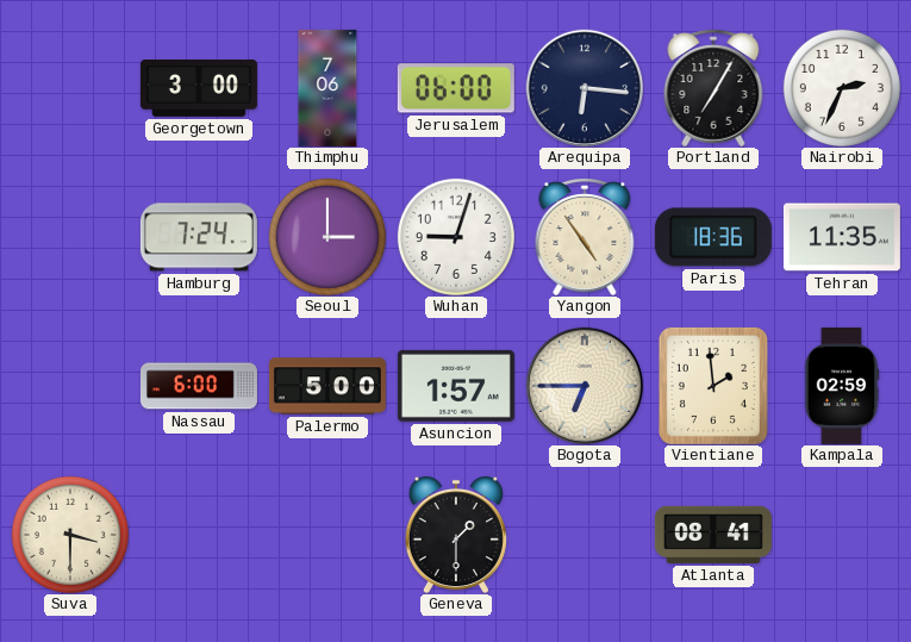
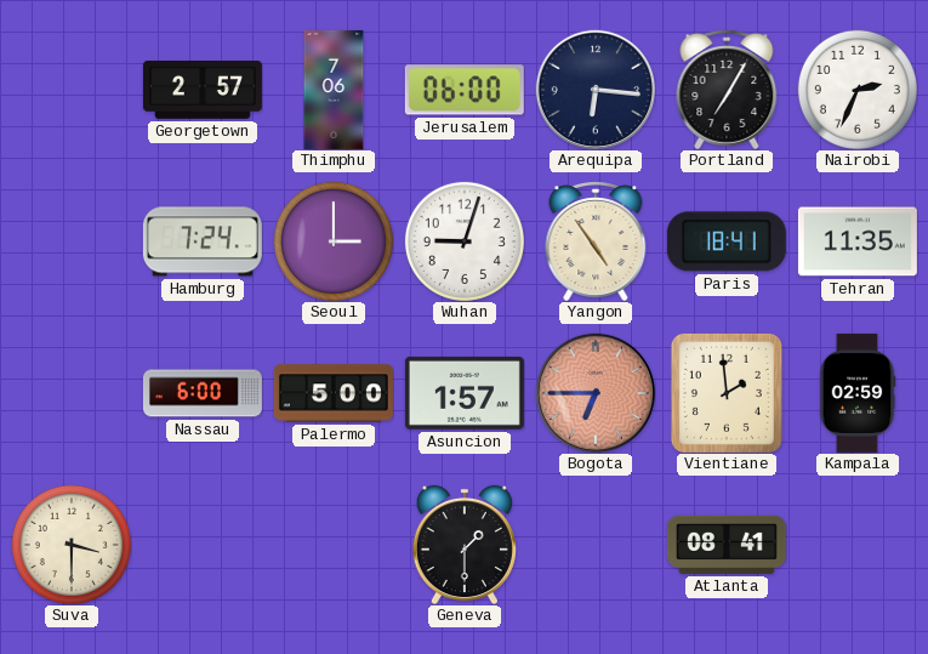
Georgetown: 3:00 -> 2:57 (203, 91)
Paris: 18:36 -> 18:41 (727, 241)
Bogota dial: cream -> salmon (594, 392)
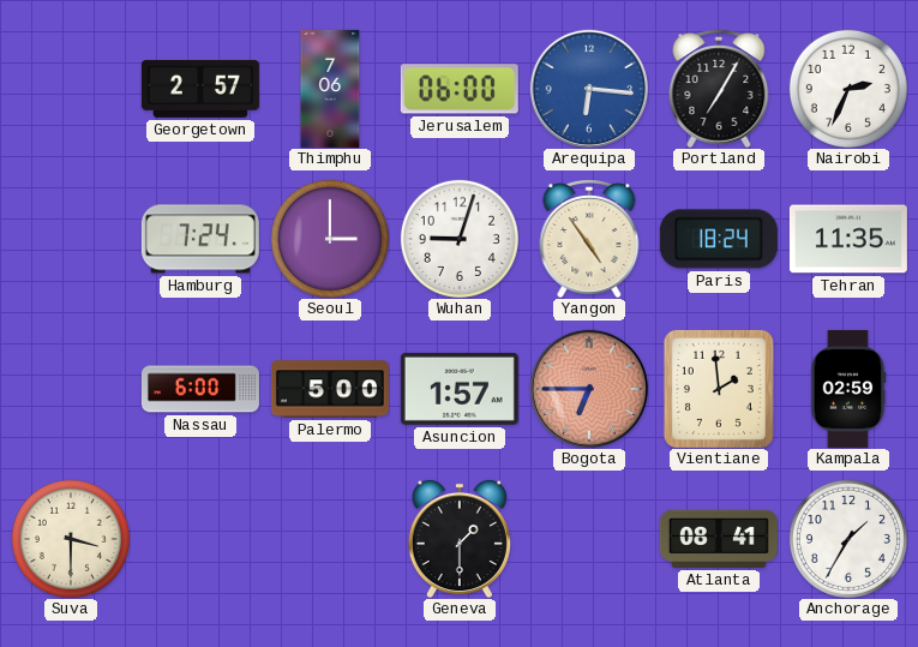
Arequipa dial: navy -> blue (588, 88)
Paris: 18:41 -> 18:24 (719, 239)
Anchorage: none -> 1:35 (848, 539)
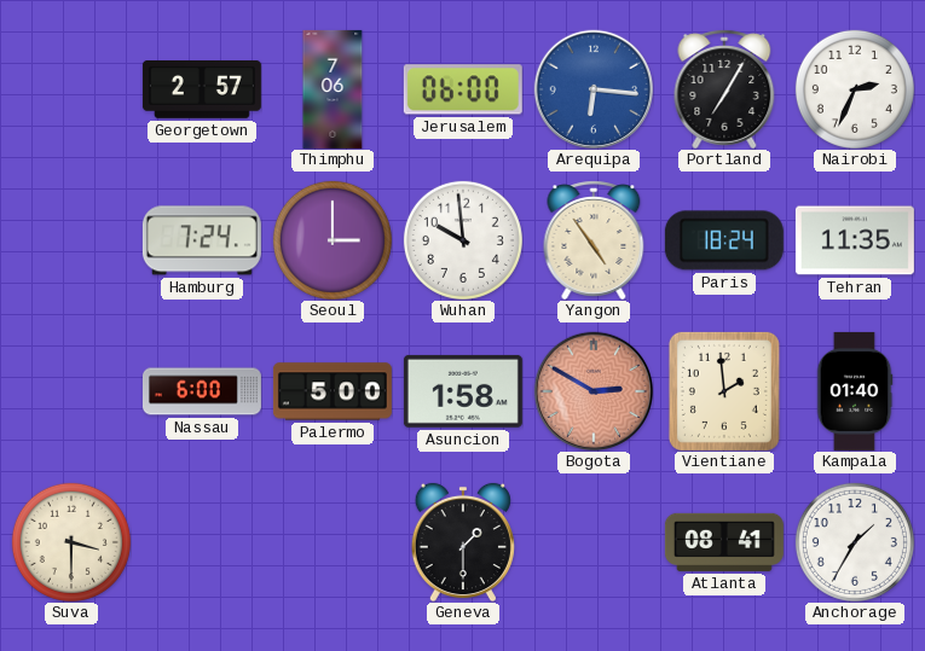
Wuhan: 9:03 -> 9:59 (463, 240)
Asuncion: 1:57 -> 1:58 (463, 391)
Bogota: 6:45 -> 2:50 (592, 390)
Kampala: 02:59 -> 01:40 (855, 391)
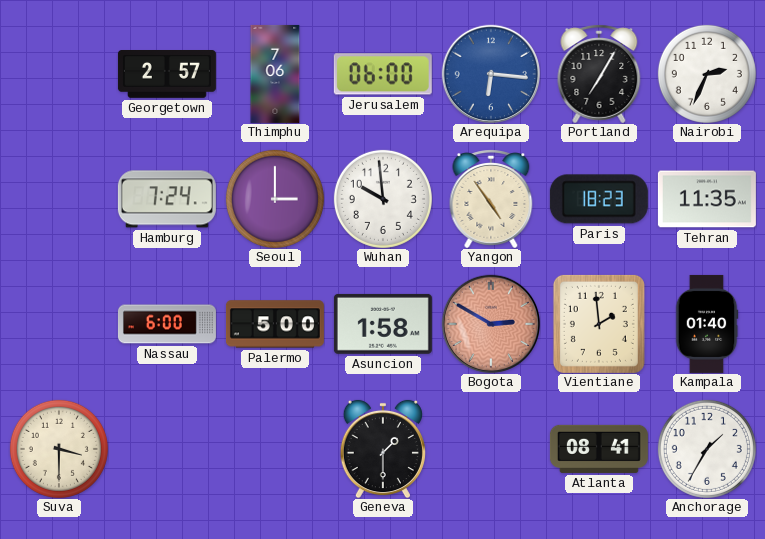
Paris: 18:24 -> 18:23 (599, 199)
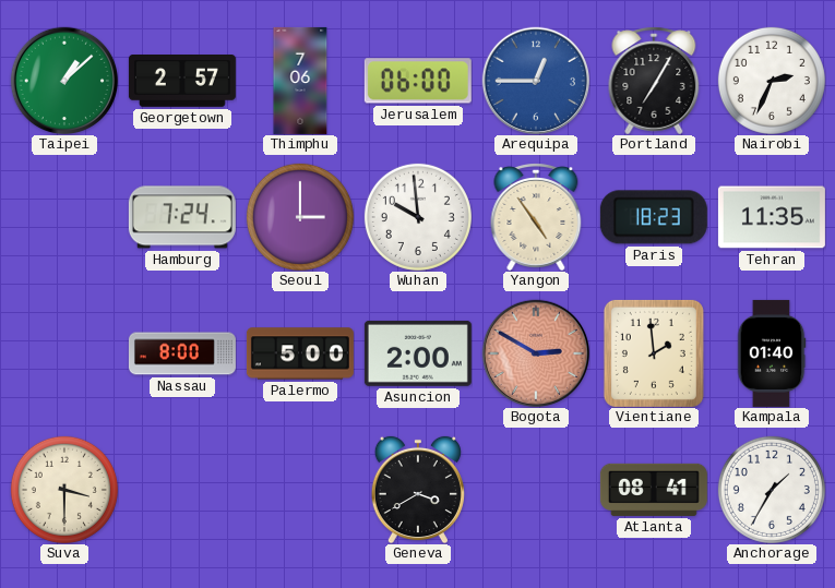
Taipei: none -> 1:08 (63, 80)
Arequipa: 6:16 -> 12:45 (535, 80)
Nassau: 6:00 -> 8:00 (182, 353)
Asuncion: 1:58 -> 2:00 (418, 353)
Geneva: 1:30 -> 3:40 (418, 490)
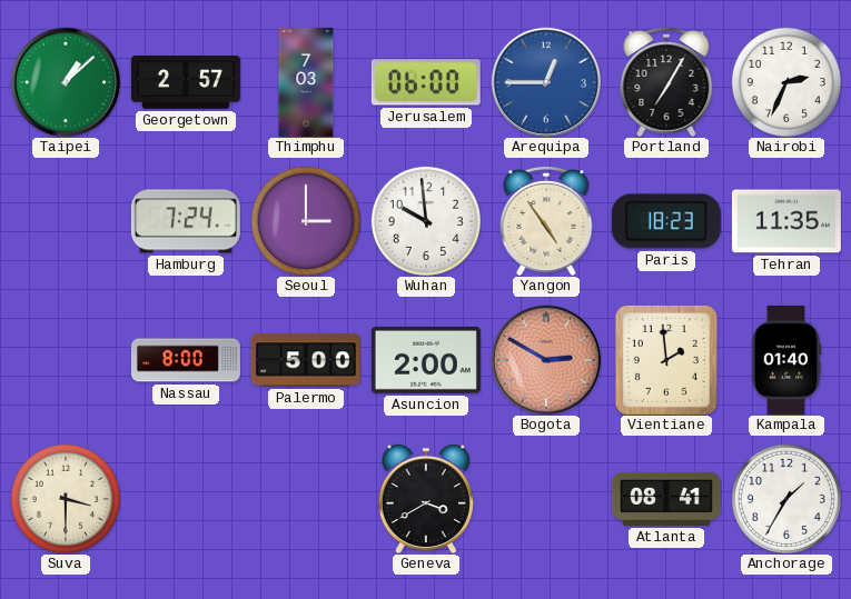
Thimphu: 7:06 -> 7:03 (306, 82)
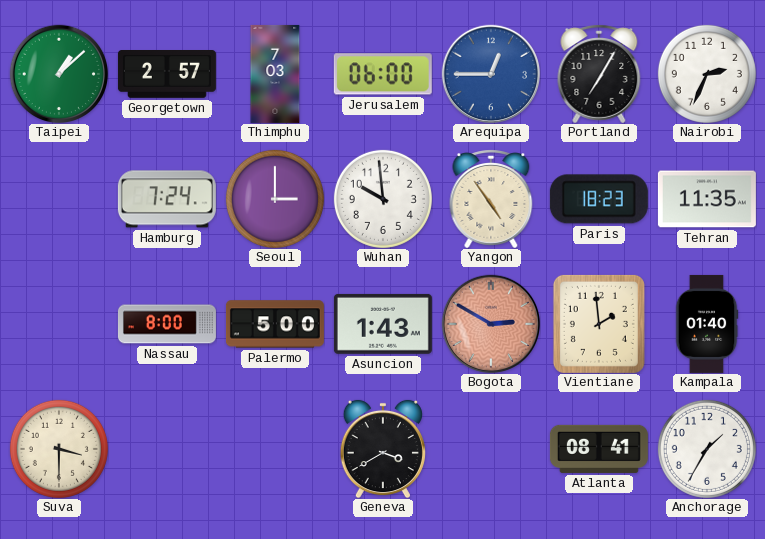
Asuncion: 2:00 -> 1:43 (383, 324)
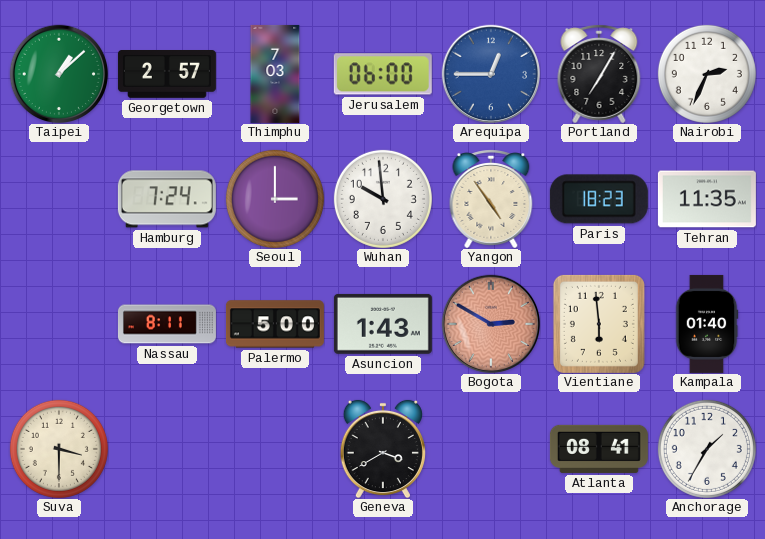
Nassau: 8:00 -> 8:11 (167, 324)
Vientiane: 1:59 -> 5:59 (599, 324)
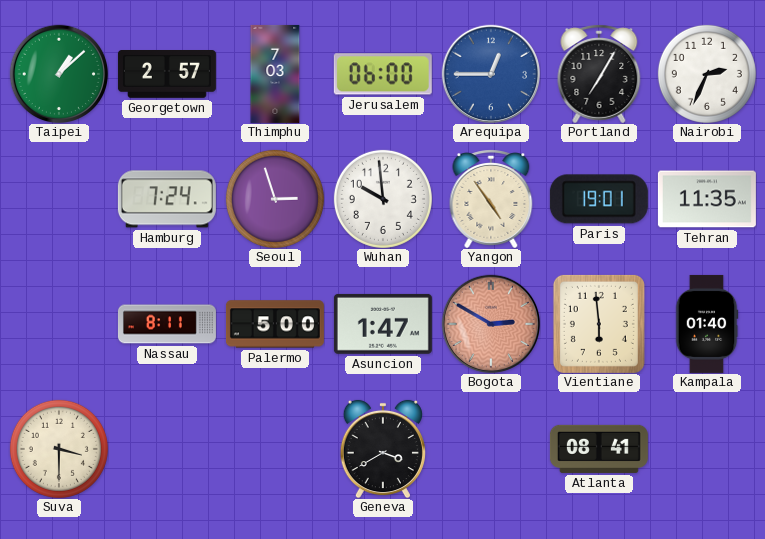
Seoul: 3:00 -> 2:57 (275, 199)
Paris: 18:23 -> 19:01 (599, 199)
Asuncion: 1:43 -> 1:47 (383, 324)
Anchorage: 1:35 -> none (707, 449)
